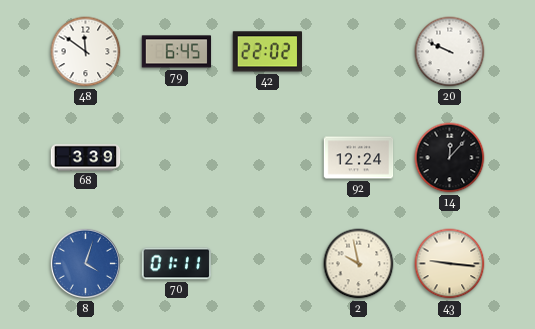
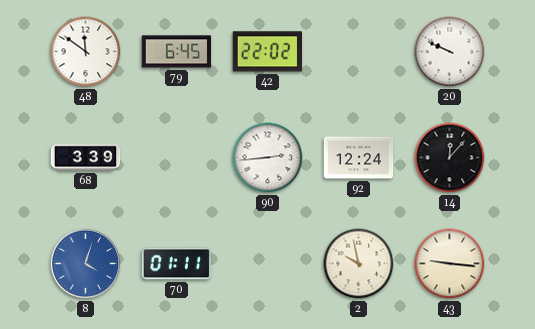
90: none -> 2:44 (268, 158)
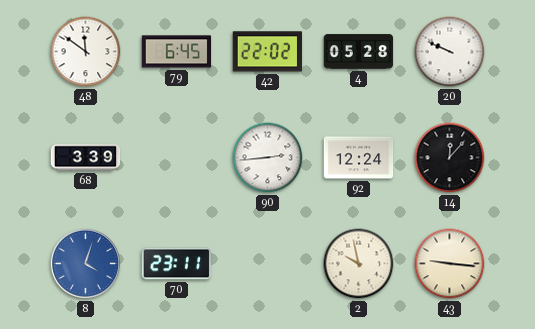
4: none -> 05:28 (359, 52)
70: 01:11 -> 23:11 (176, 264)
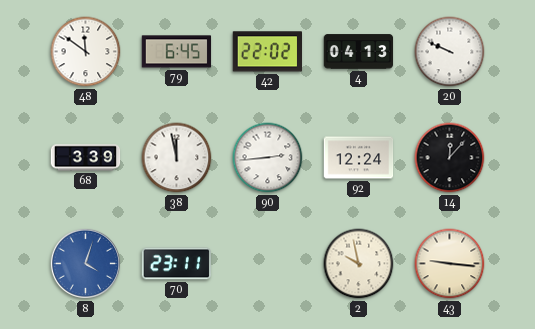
4: 05:28 -> 04:13 (359, 52)
38: none -> 11:58 (177, 158)
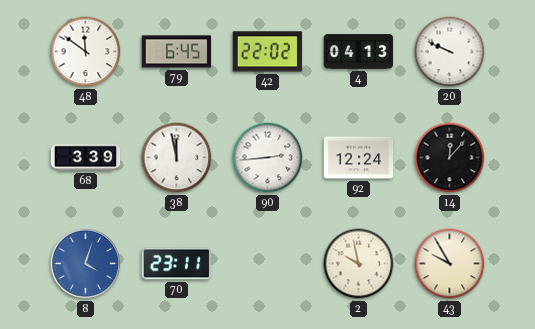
43: 9:16 -> 9:55 (450, 264)
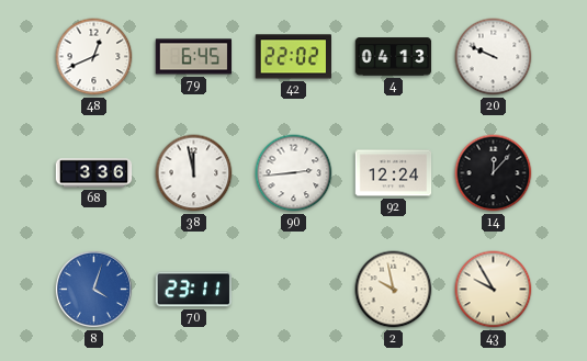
48: 11:51 -> 12:41 (94, 57)
68: 3:39 -> 3:36 (94, 173)
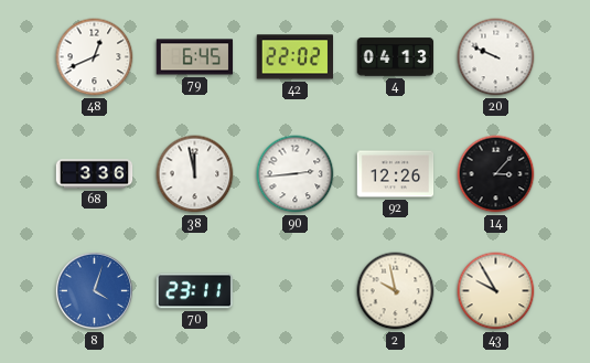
92: 12:24 -> 12:26 (396, 174)
14: 12:07 -> 3:07 (496, 174)
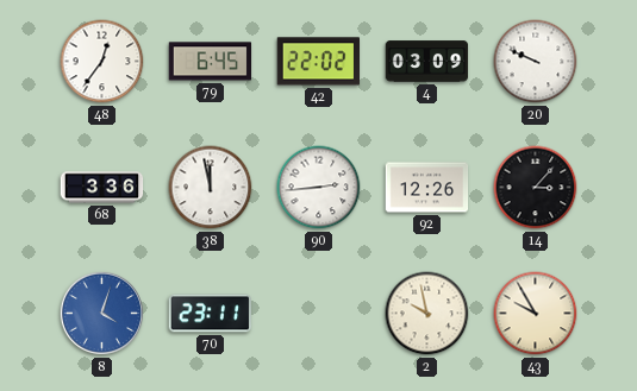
48: 12:41 -> 12:36 (102, 62)
4: 04:13 -> 03:09 (427, 62)
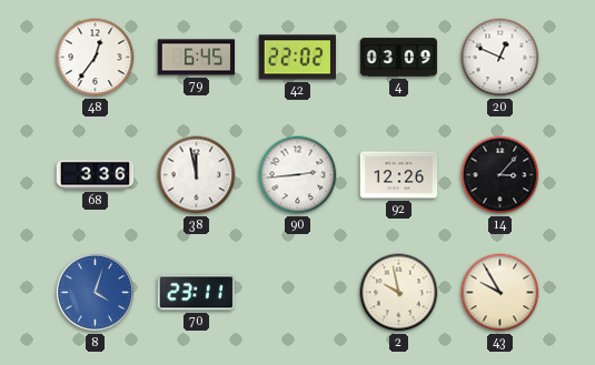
20: 9:49 -> 12:49 (500, 58)
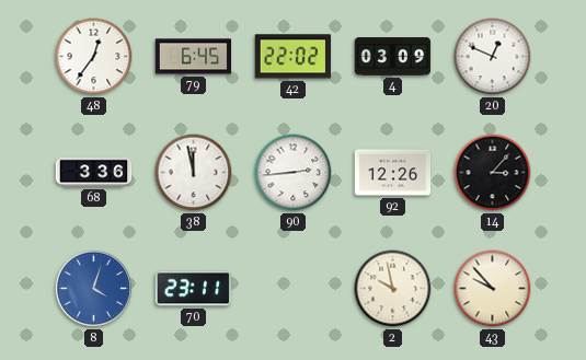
43: 9:55 -> 9:53 (493, 289)
